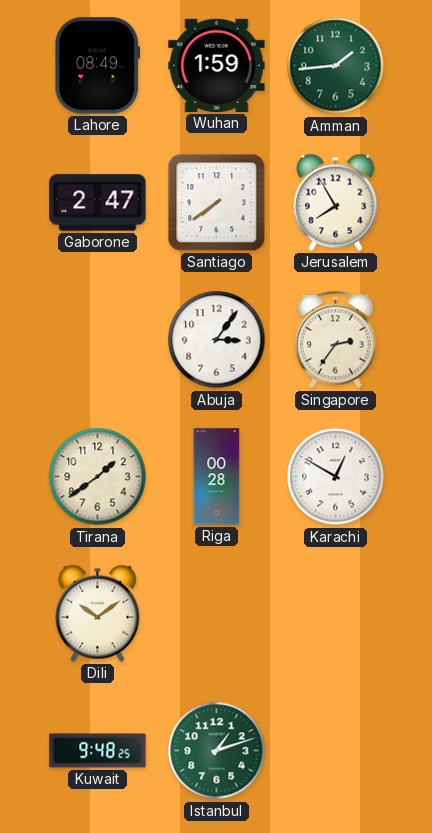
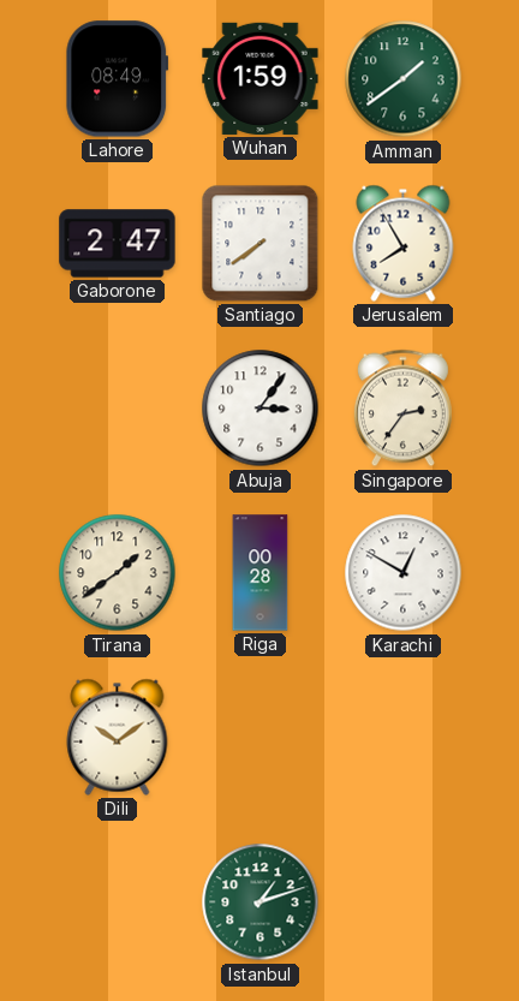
Amman: 1:44 -> 1:39 (404, 79)
Kuwait: 9:48 -> none (98, 751)
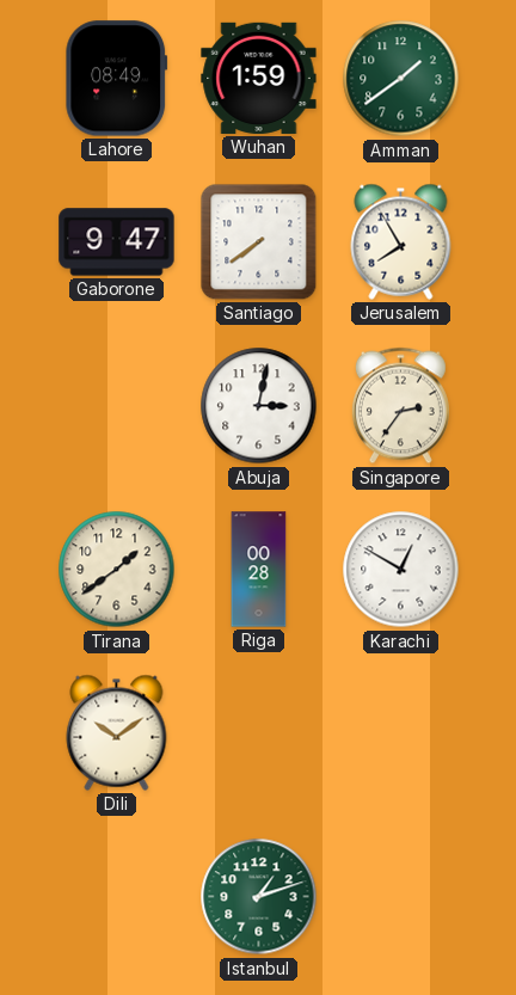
Gaborone: 2:47 -> 9:47 (117, 242)
Abuja: 3:06 -> 3:02 (259, 406)
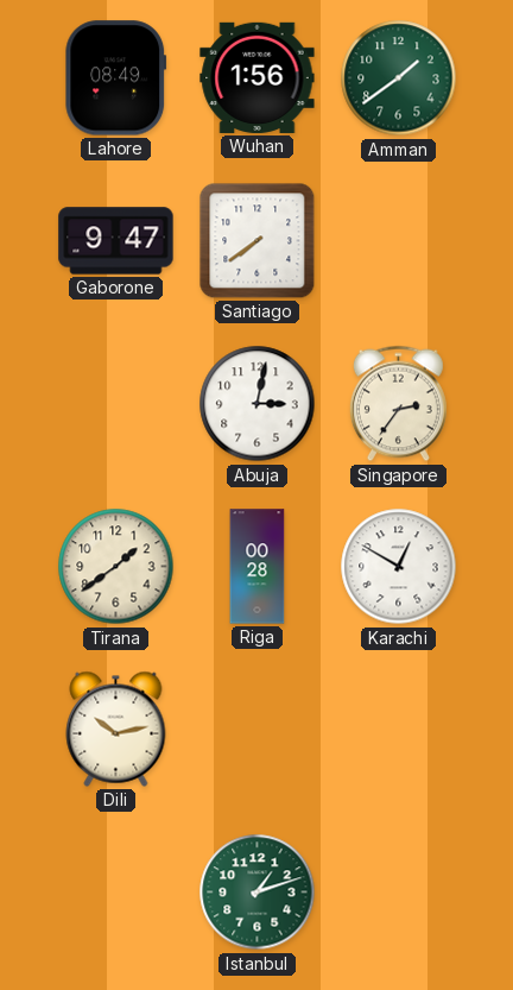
Wuhan: 1:59 -> 1:56 (258, 77)
Jerusalem: 7:55 -> none (401, 241)
Dili: 10:09 -> 10:13 (116, 729)
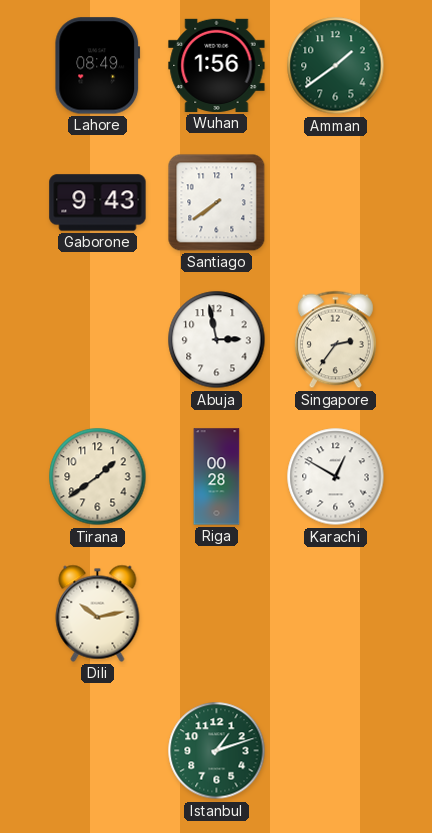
Gaborone: 9:47 -> 9:43 (98, 203)
Abuja: 3:02 -> 2:58 (217, 340)
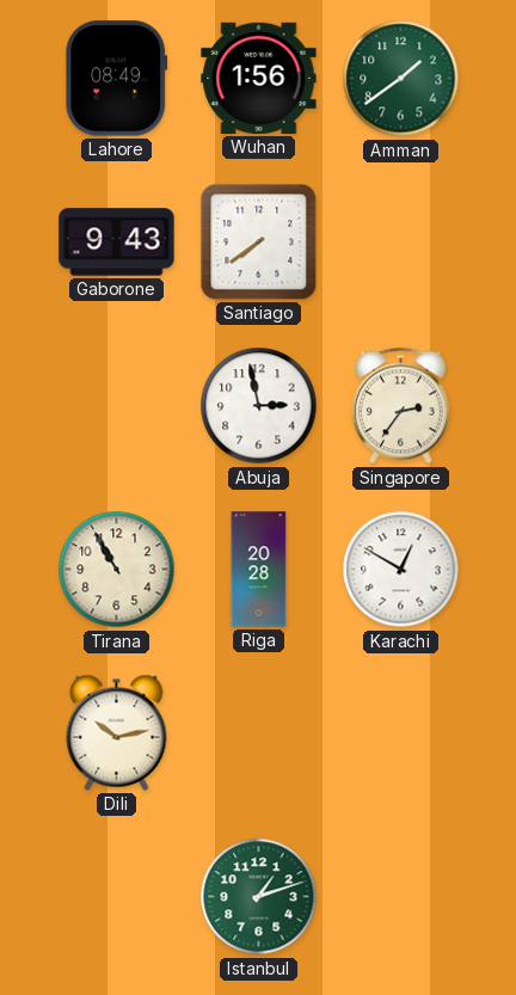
Tirana: 1:39 -> 10:55 (117, 570)
Riga: 00:28 -> 20:28 (259, 570)
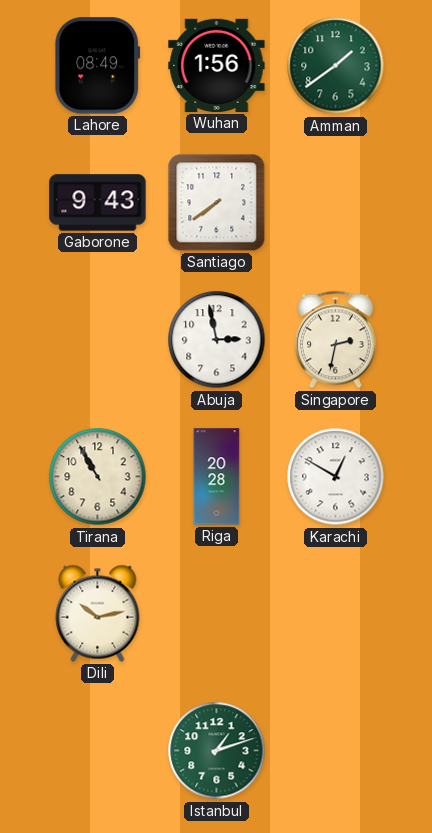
Singapore: 2:36 -> 2:32 (335, 340)
